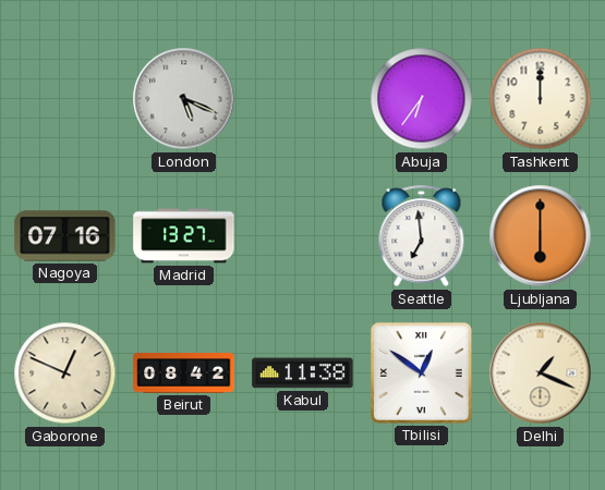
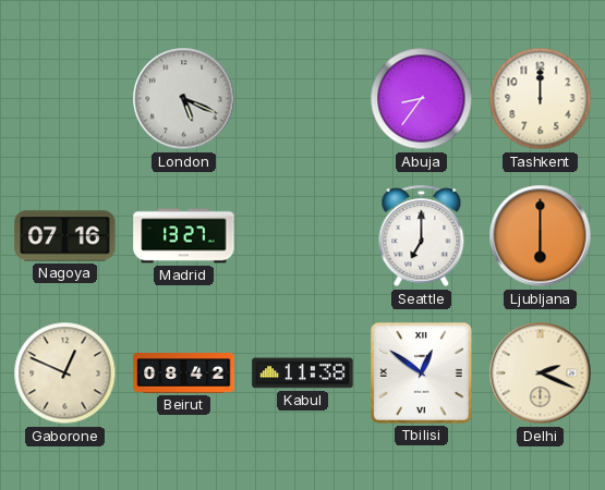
Abuja: 6:36 -> 8:36 (422, 99)
Seattle: 6:59 -> 7:00 (422, 236)
Delhi: 1:19 -> 2:19 (541, 373)
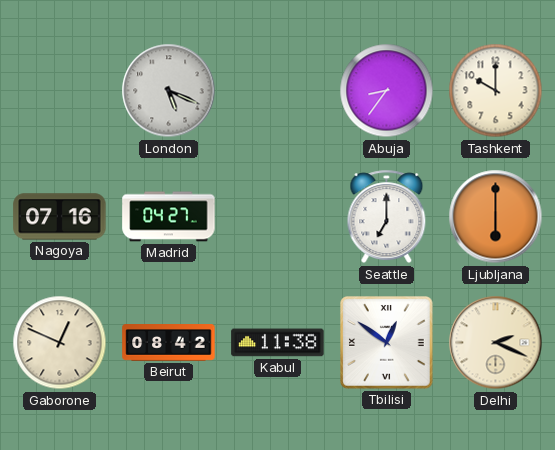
Tashkent: 12:00 -> 10:00 (496, 91)
Madrid: 13:27 -> 04:27 (169, 217)
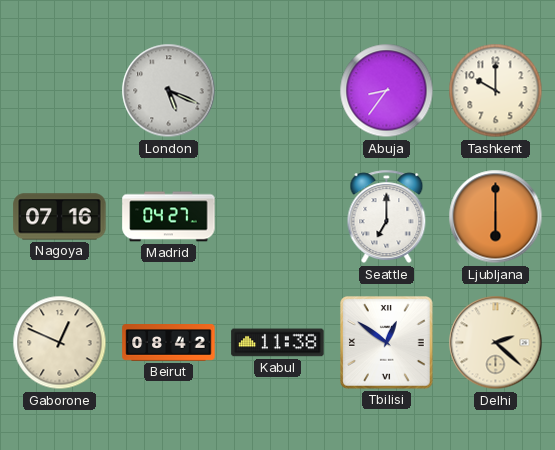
Delhi: 2:19 -> 2:22 (496, 343)
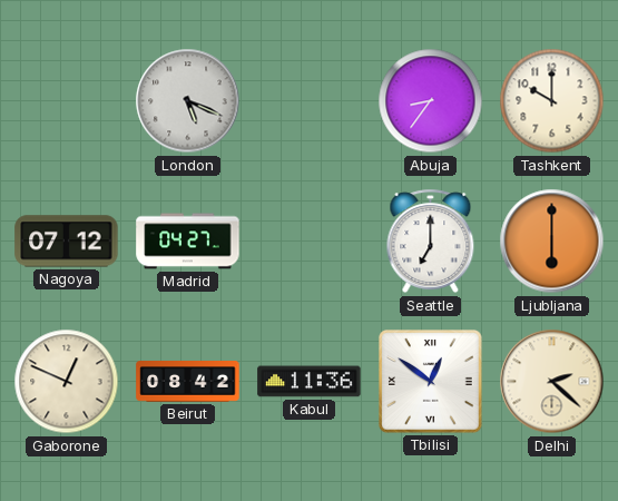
Nagoya: 07:16 -> 07:12 (67, 242)
Kabul: 11:38 -> 11:36 (310, 382)
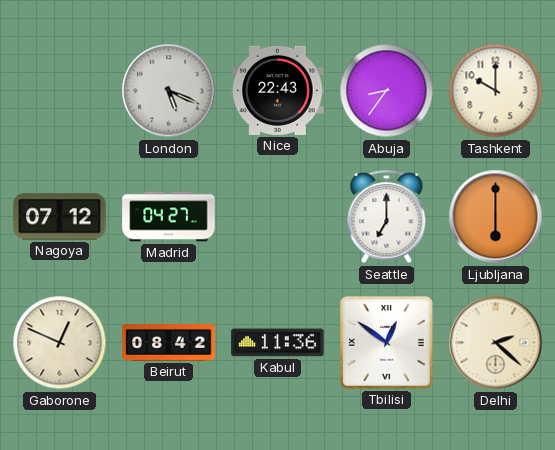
Nice: none -> 22:43 (278, 90)
